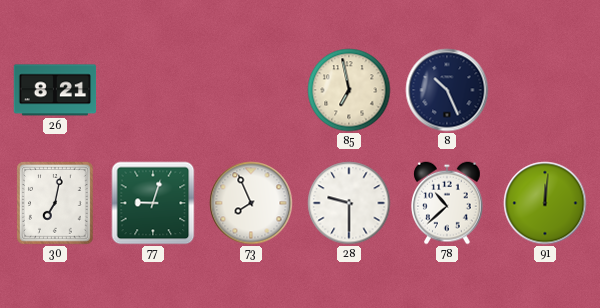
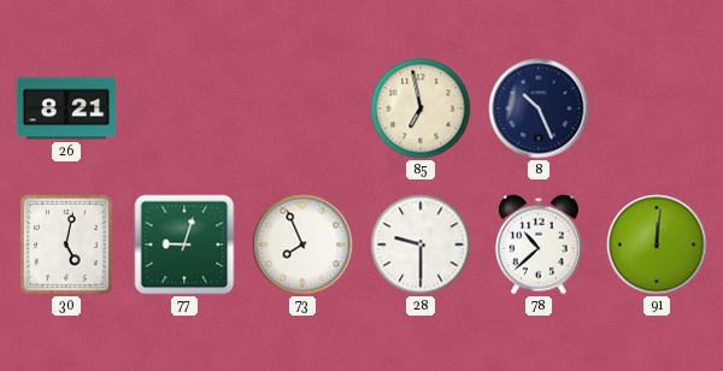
30: 7:02 -> 5:02 (66, 245)
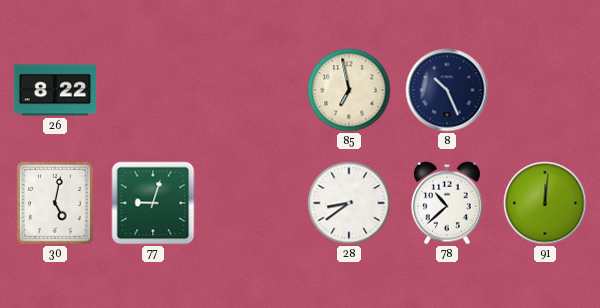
26: 8:21 -> 8:22 (55, 90)
73: 7:56 -> none (302, 245)
28: 9:30 -> 8:39 (349, 203)
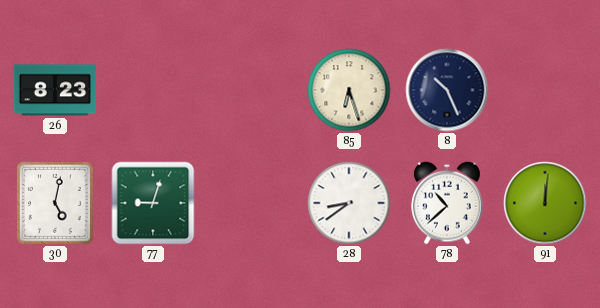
26: 8:22 -> 8:23 (55, 90)
85: 6:58 -> 6:27 (349, 90)
